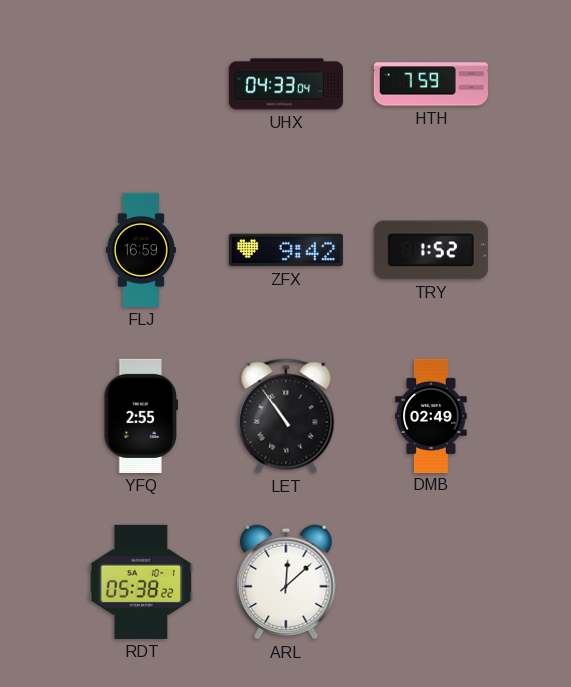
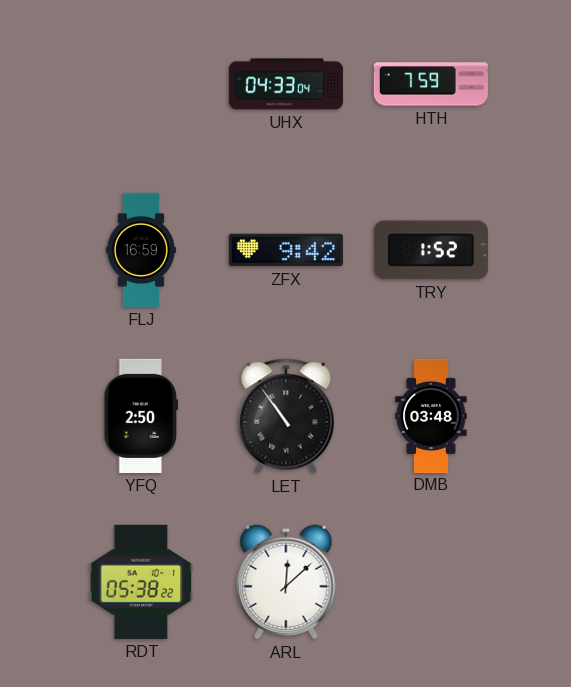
YFQ: 2:55 -> 2:50 (140, 416)
DMB: 02:49 -> 03:48 (431, 415)
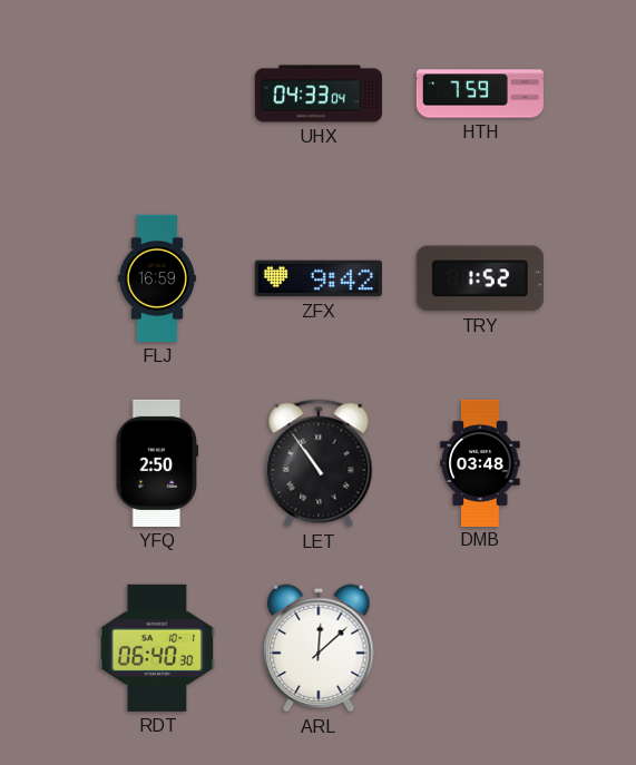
RDT: 05:38 -> 06:40 (157, 648)
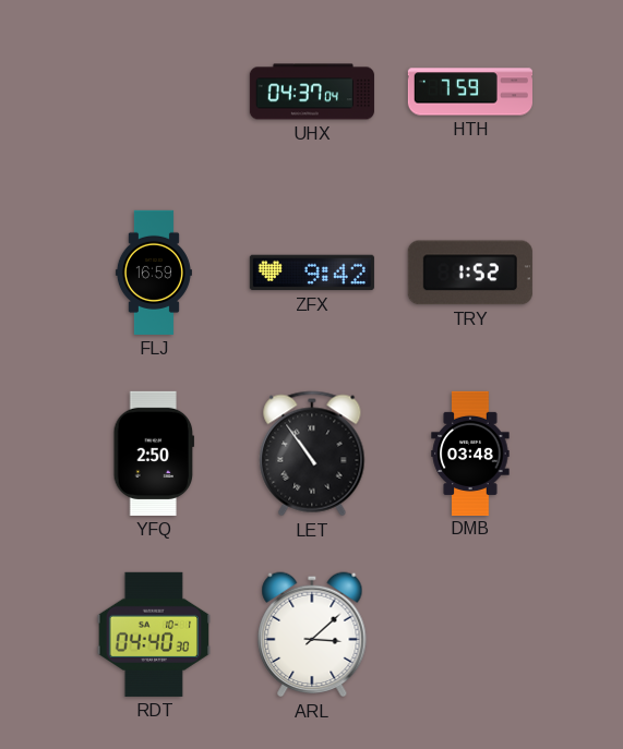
UHX: 04:33 -> 04:37 (312, 92)
RDT: 06:40 -> 04:40 (154, 635)
ARL: 12:08 -> 3:08 (312, 635)
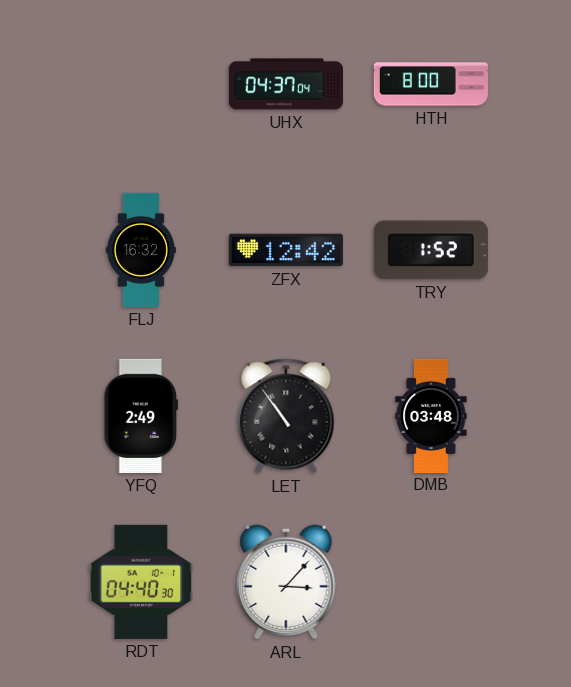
HTH: 7:59 -> 8:00 (431, 84)
FLJ: 16:59 -> 16:32 (141, 250)
ZFX: 9:42 -> 12:42 (286, 250)
YFQ: 2:50 -> 2:49 (140, 416)
ARL: 3:08 -> 3:07 (286, 582)
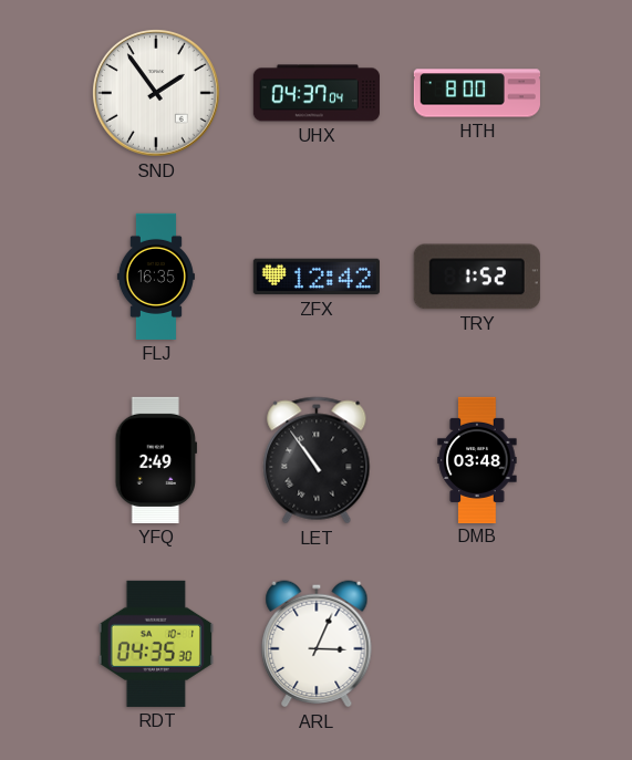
SND: none -> 1:54 (156, 93)
FLJ: 16:32 -> 16:35 (156, 277)
RDT: 04:40 -> 04:35 (156, 644)
ARL: 3:07 -> 3:04 (317, 644)
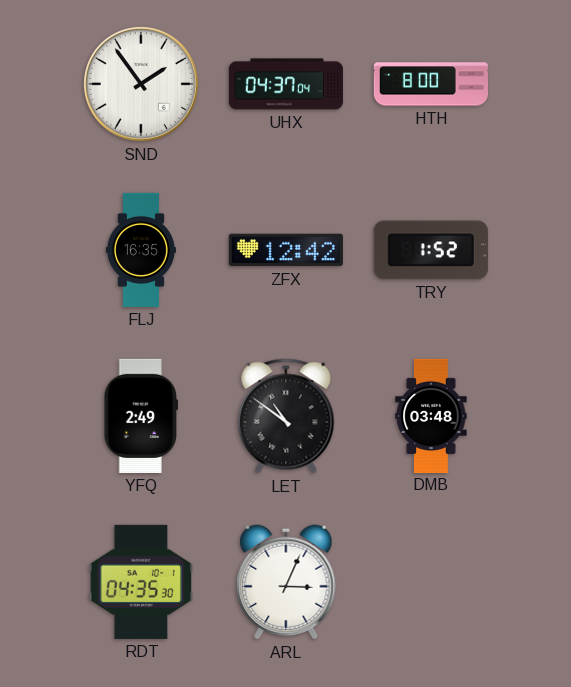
LET: 10:54 -> 10:51 (286, 416)
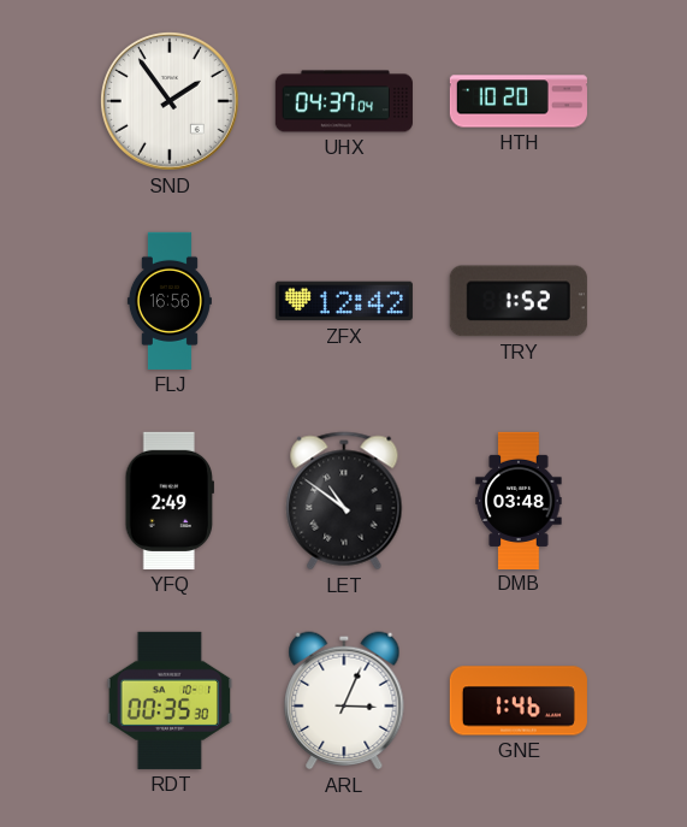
HTH: 8:00 -> 10:20 (519, 101)
FLJ: 16:35 -> 16:56 (170, 301)
RDT: 04:35 -> 00:35 (170, 701)
GNE: none -> 1:46 (519, 701)
